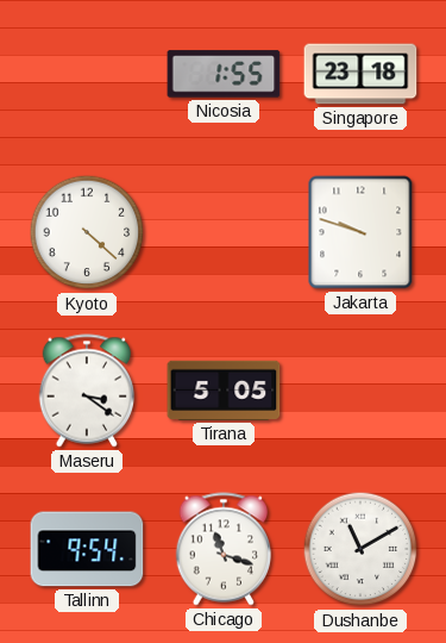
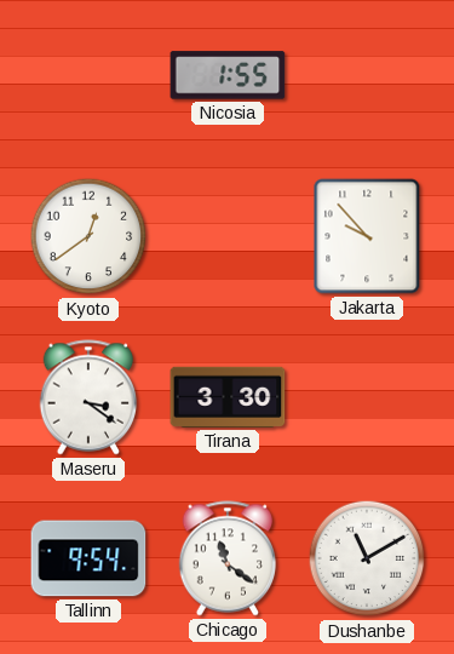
Singapore: 23:18 -> none (360, 74)
Kyoto: 4:22 -> 12:39 (88, 236)
Jakarta: 9:48 -> 9:53 (367, 236)
Tirana: 5:05 -> 3:30 (228, 397)
Chicago: 11:18 -> 11:21 (228, 558)
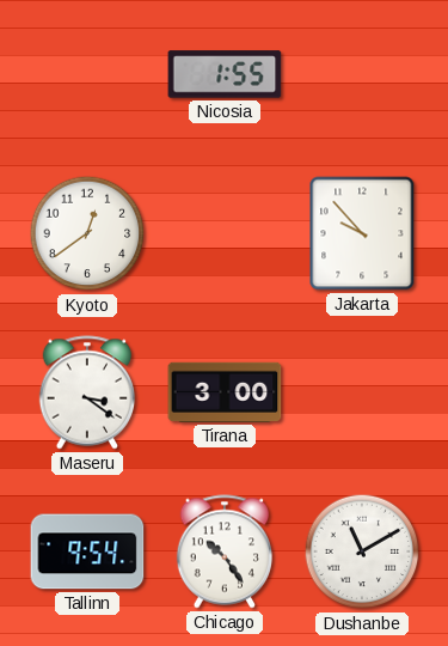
Tirana: 3:30 -> 3:00 (225, 392)
Chicago: 11:21 -> 10:24 (225, 551)
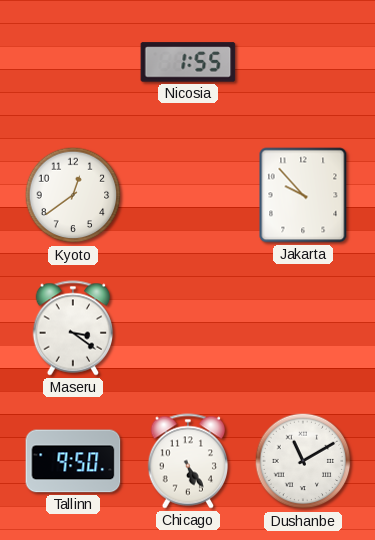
Tirana: 3:00 -> none (225, 392)
Tallinn: 9:54 -> 9:50 (73, 461)
Chicago: 10:24 -> 5:24 (188, 461)
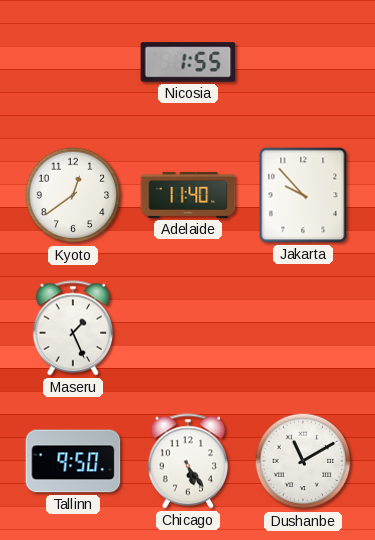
Adelaide: none -> 11:40 (188, 195)
Maseru: 3:21 -> 1:26 (73, 328)
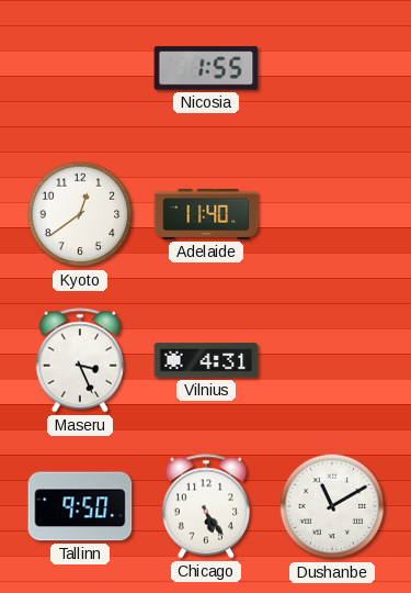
Jakarta: 9:53 -> none (303, 195)
Maseru: 1:26 -> 3:26 (80, 360)
Vilnius: none -> 4:31 (206, 360)
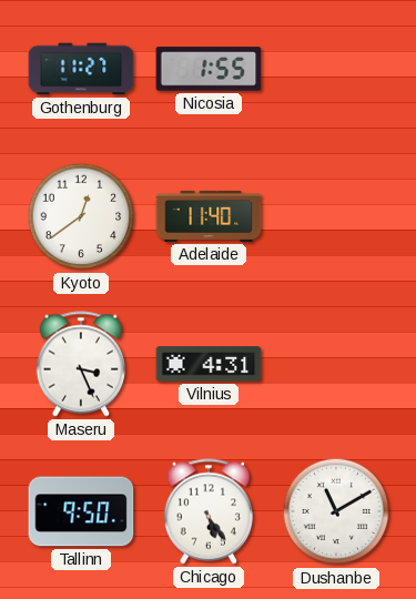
Gothenburg: none -> 11:27 (81, 69)
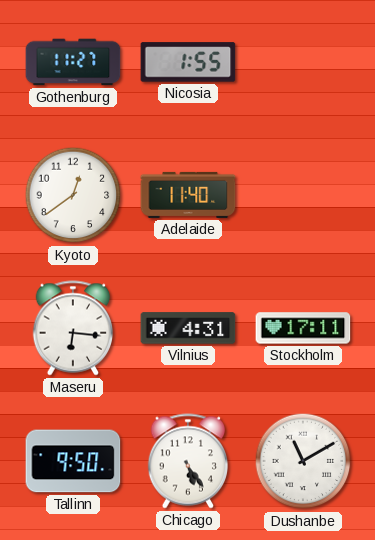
Maseru: 3:26 -> 6:16 (73, 328)
Stockholm: none -> 17:11 (303, 328)
